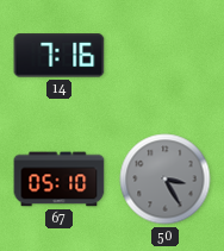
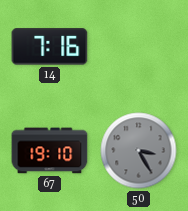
67: 05:10 -> 19:10 (50, 151)
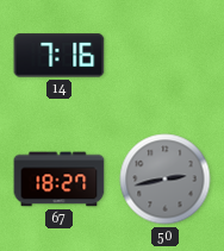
67: 19:10 -> 18:27 (60, 180)
50: 3:25 -> 2:43 (166, 180)
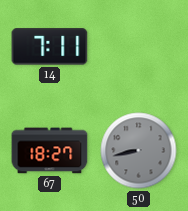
14: 7:16 -> 7:11 (50, 47)
50: 2:43 -> 8:43 (139, 151)
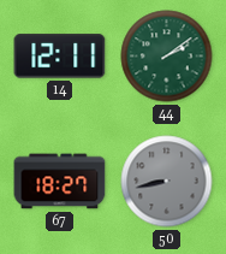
14: 7:11 -> 12:11 (60, 57)
44: none -> 2:09 (167, 57)
